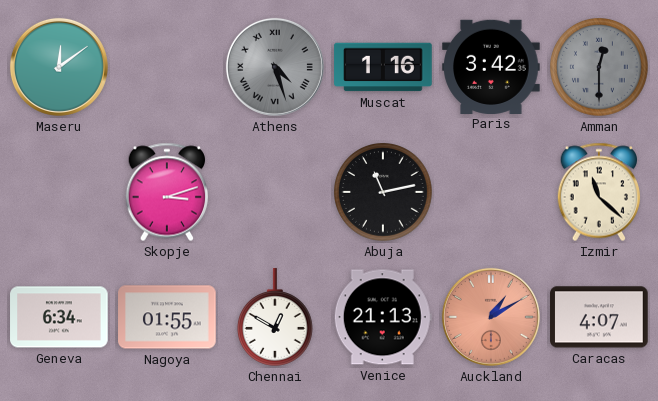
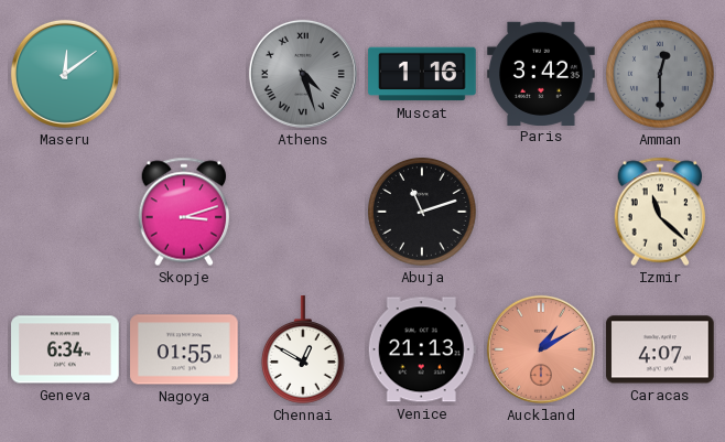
Abuja: 11:13 -> 11:12 (423, 213)
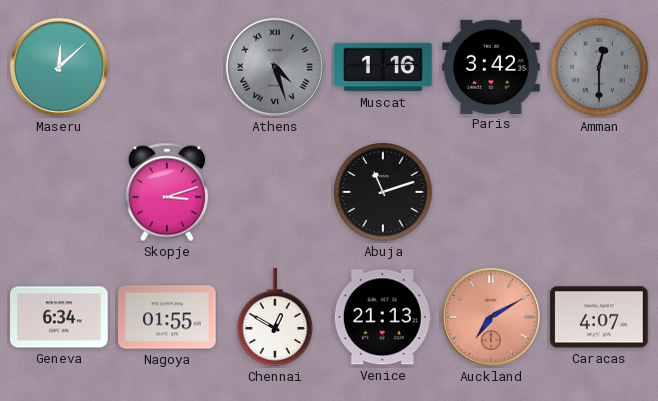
Maseru: 12:09 -> 12:08 (59, 67)
Izmir: 11:22 -> none (660, 212)
Auckland: 1:10 -> 7:10 (491, 317)
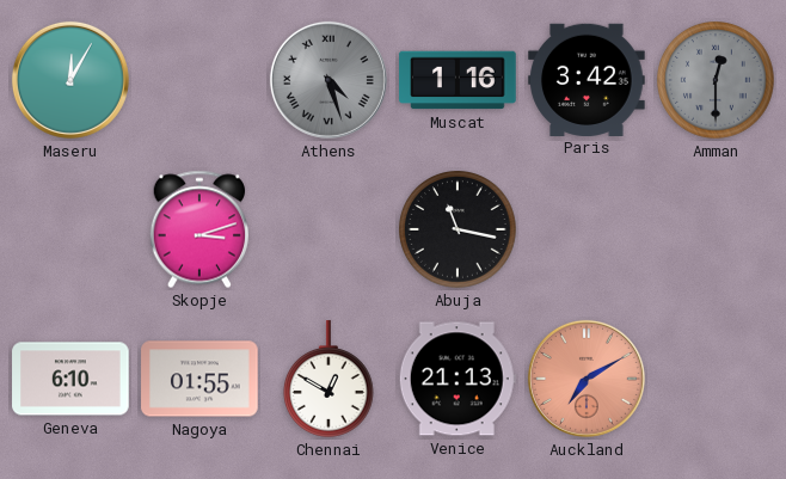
Maseru: 12:08 -> 12:05 (70, 80)
Abuja: 11:12 -> 11:17 (459, 231)
Geneva: 6:34 -> 6:10 (70, 379)
Caracas: 4:07 -> none (599, 317)
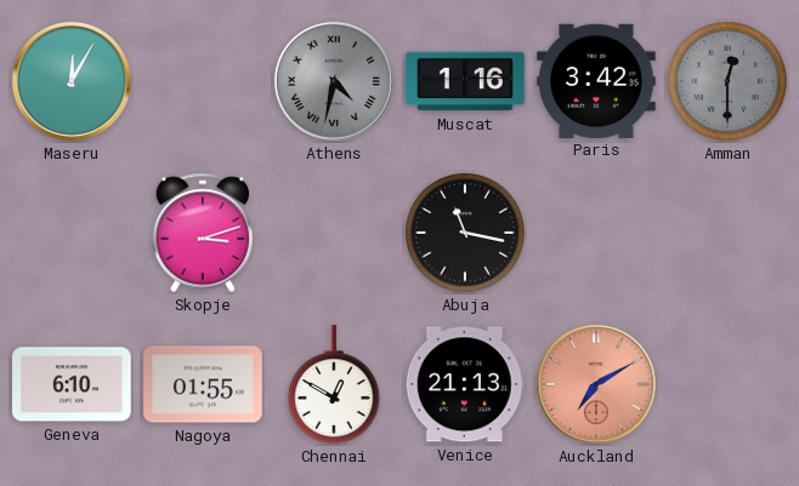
Athens: 4:27 -> 4:32 (334, 81)
